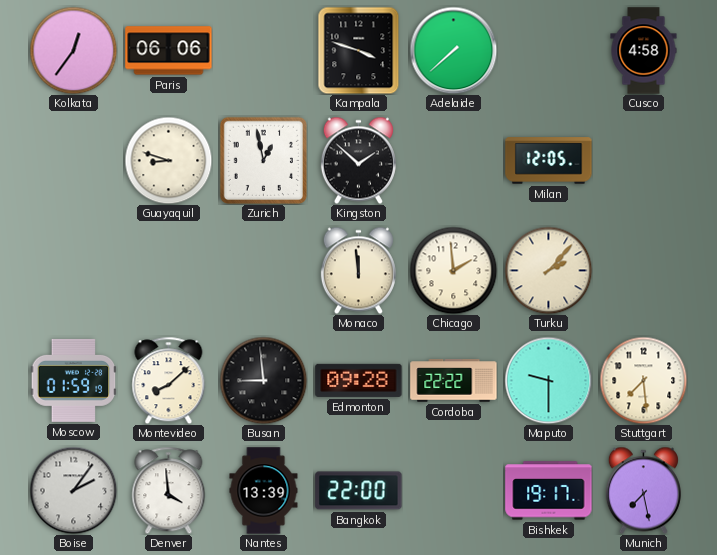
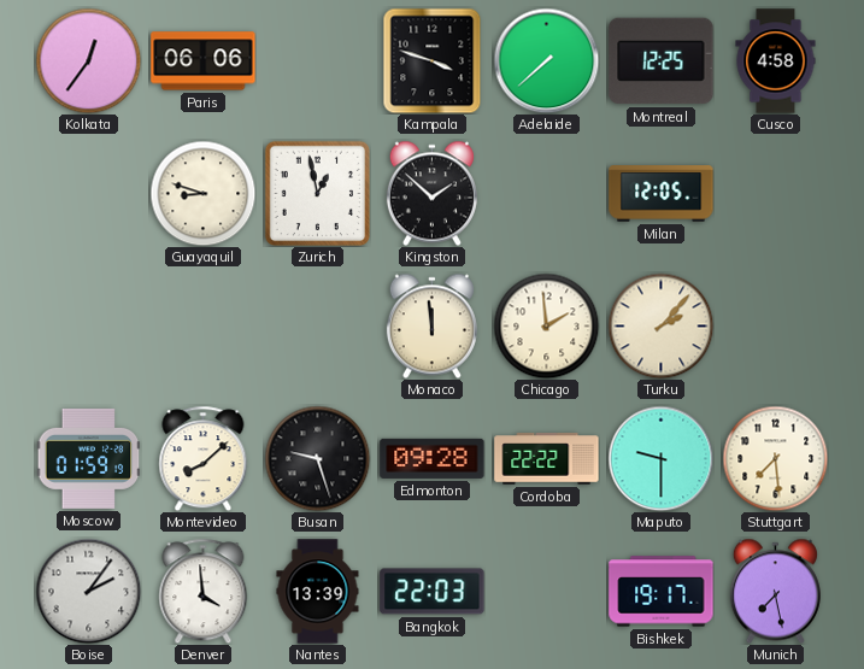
Montreal: none -> 12:25 (662, 61)
Busan: 8:59 -> 9:27 (317, 458)
Bangkok: 22:00 -> 22:03 (433, 592)
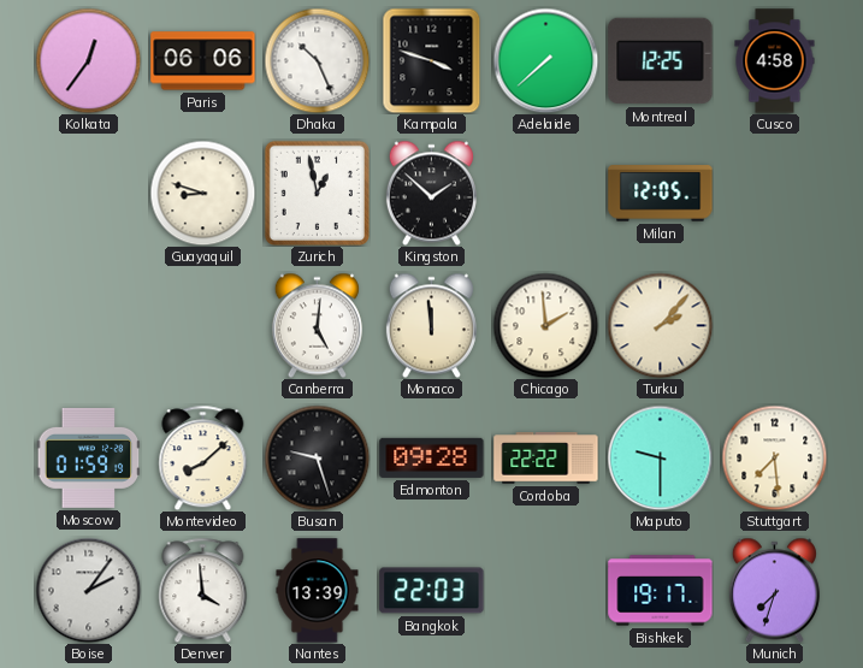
Dhaka: none -> 10:26 (317, 60)
Canberra: none -> 5:01 (317, 325)
Munich: 7:28 -> 7:33 (774, 590)
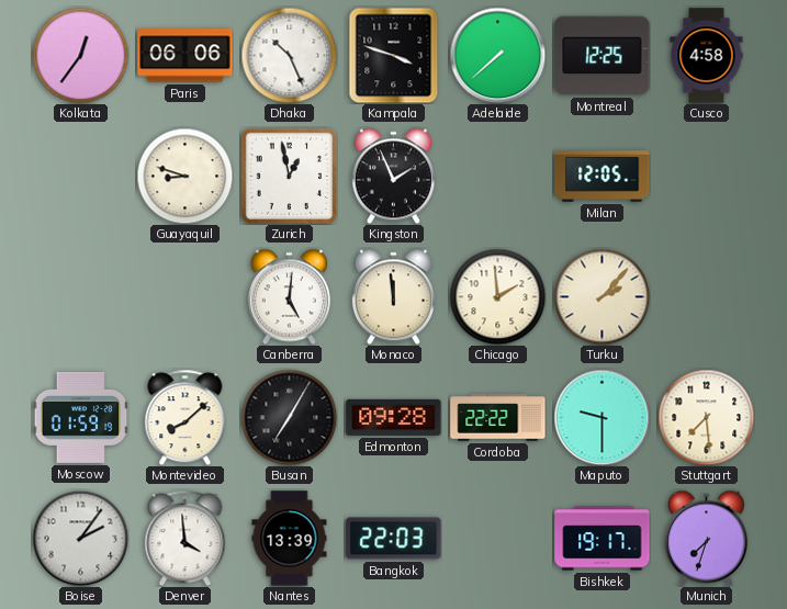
Kingston: 1:52 -> 1:56 (393, 176)
Busan: 9:27 -> 7:05 (289, 417)
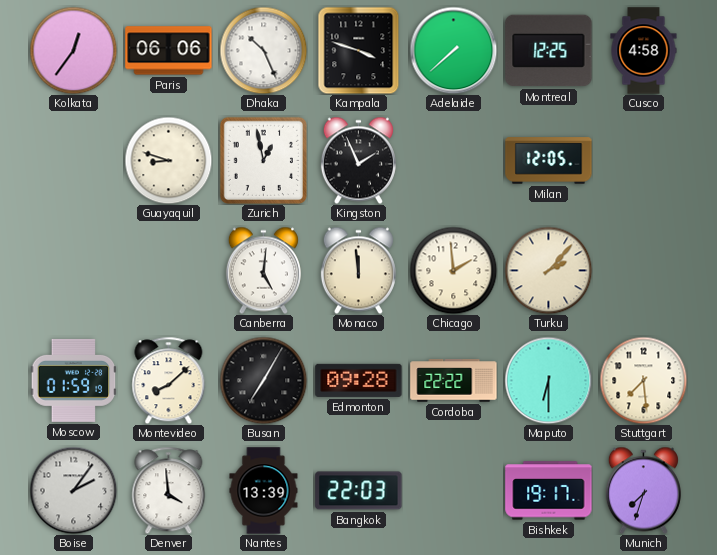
Maputo: 9:30 -> 6:30 (548, 380)
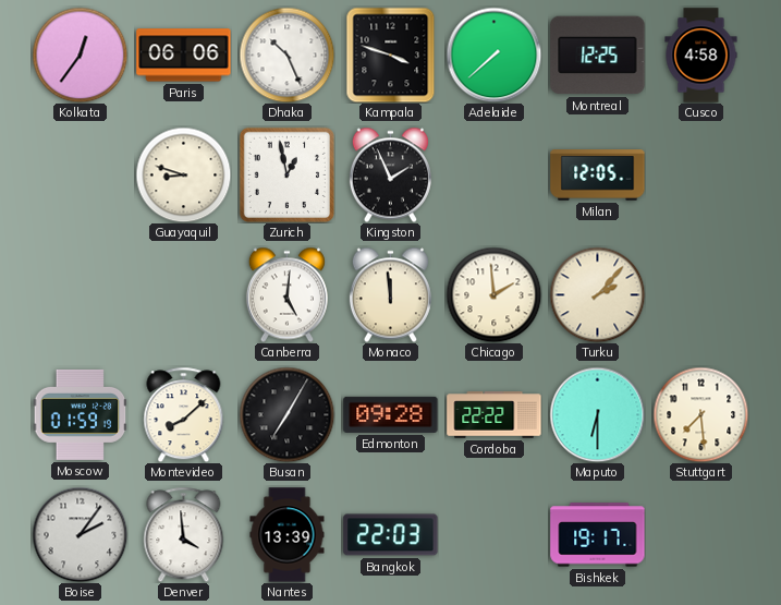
Munich: 7:33 -> none (643, 490)
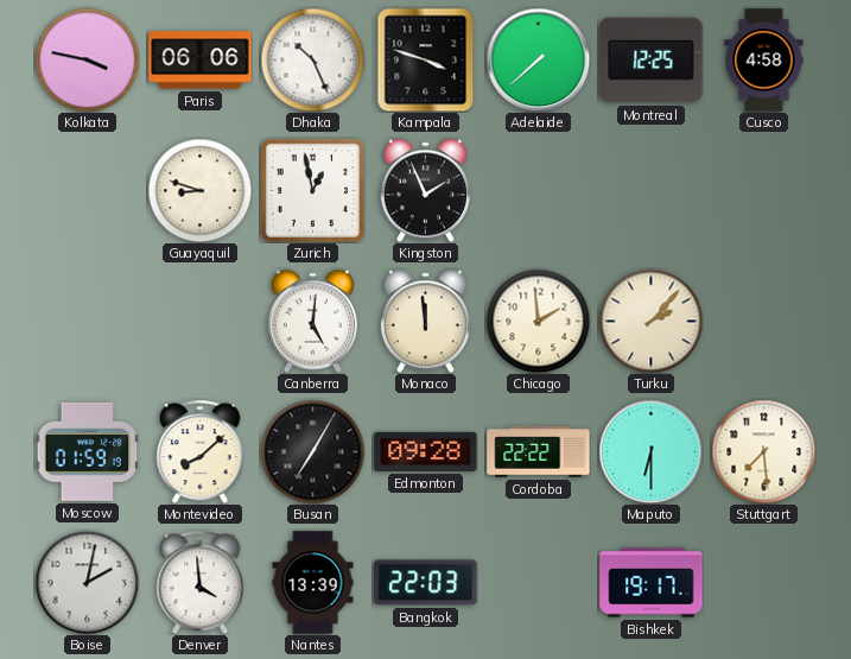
Kolkata: 12:36 -> 3:47 (87, 59)
Milan: 12:05 -> none (598, 176)
Boise: 2:06 -> 2:02 (87, 582)
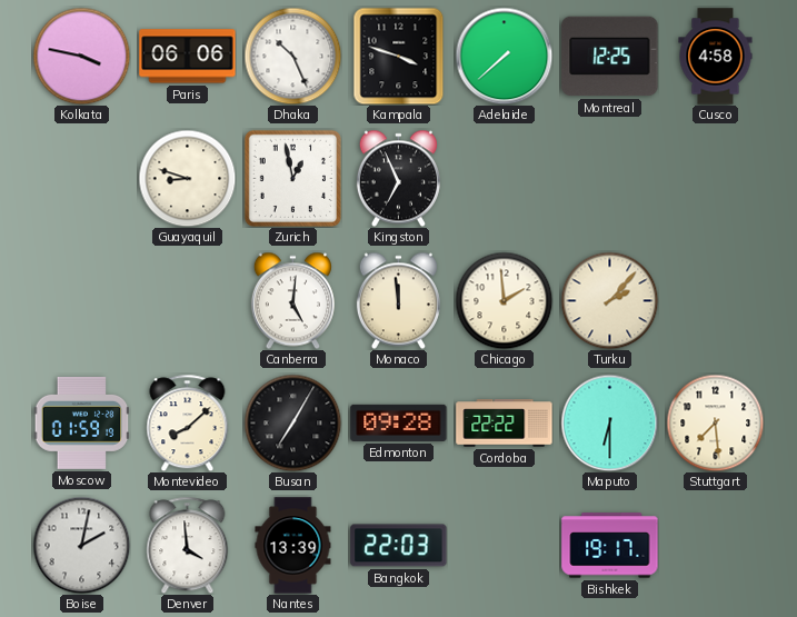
Kingston: 1:56 -> 6:56 (398, 178)
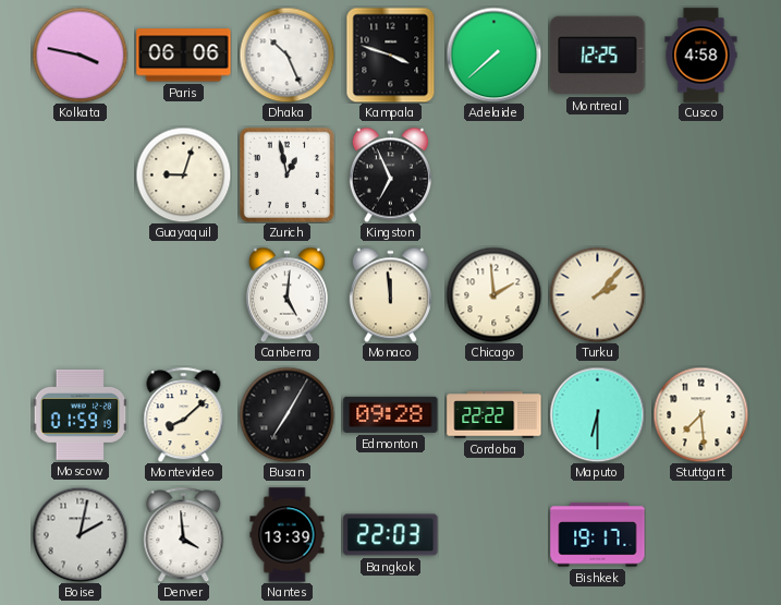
Guayaquil: 8:48 -> 9:03 (183, 174)
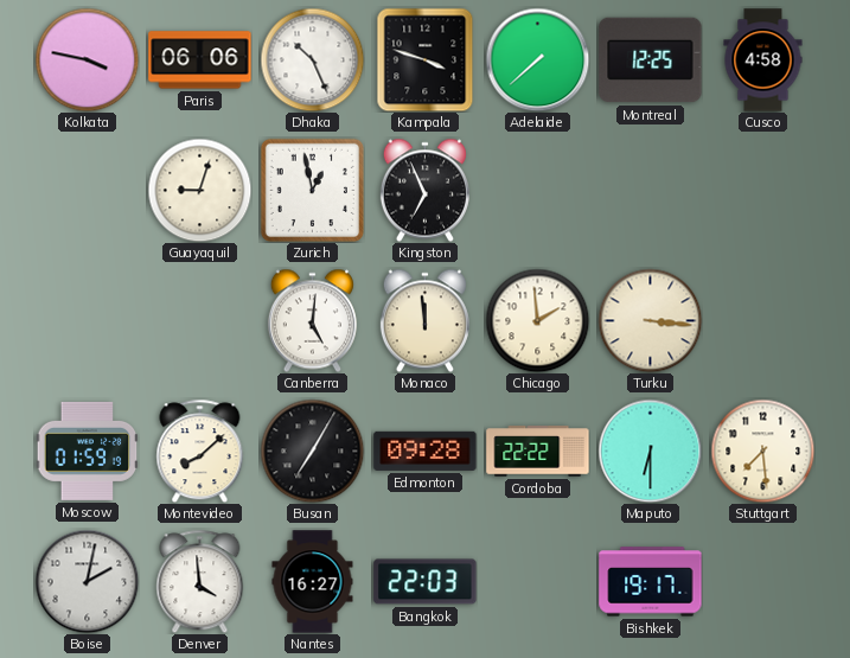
Turku: 2:07 -> 3:16 (650, 320)
Nantes: 13:39 -> 16:27 (313, 582)
